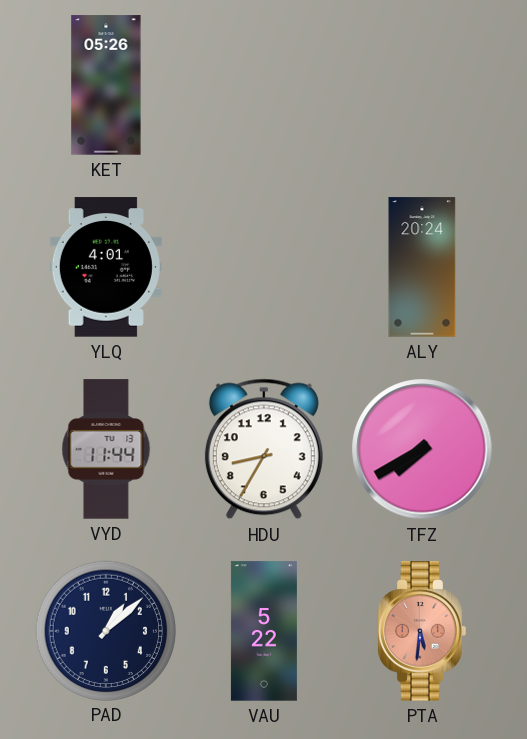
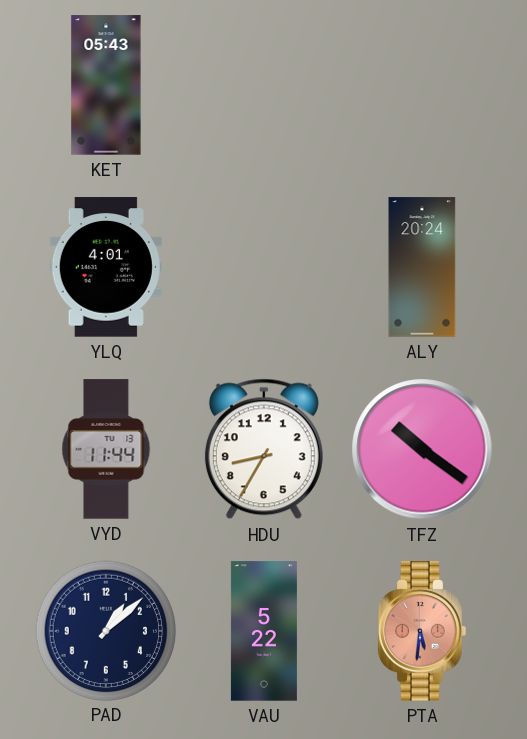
KET: 05:26 -> 05:43 (106, 85)
TFZ: 7:40 -> 10:21 (422, 449)
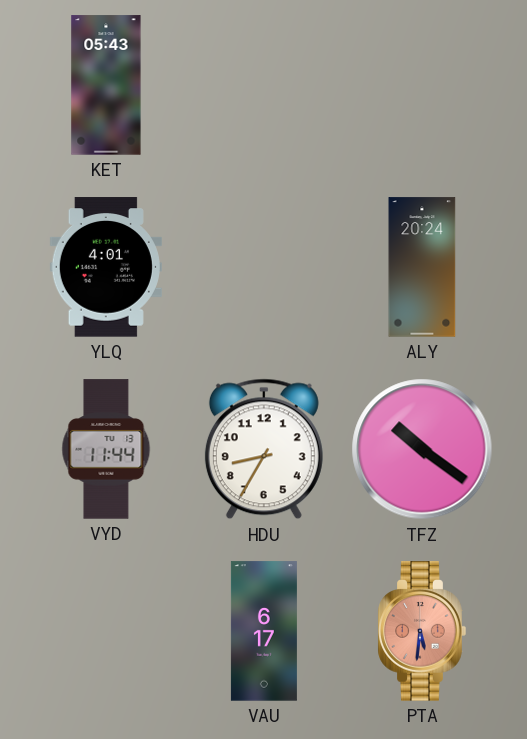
PAD: 1:08 -> none (105, 630)
VAU: 5:22 -> 6:17 (264, 631)
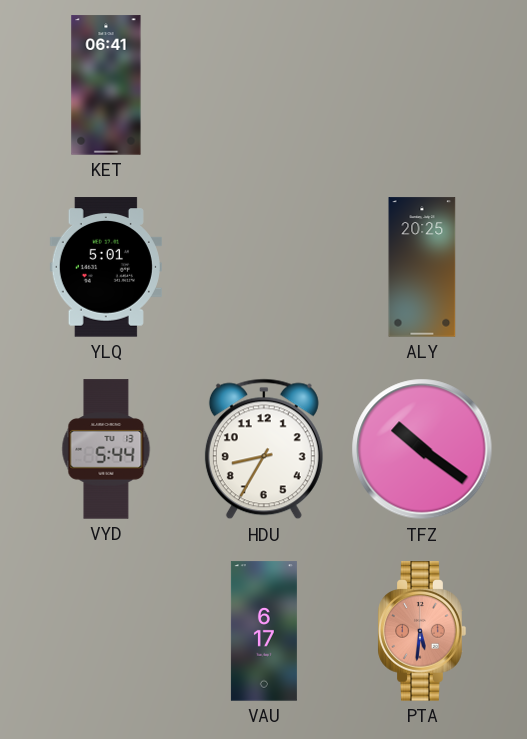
KET: 05:43 -> 06:41 (106, 85)
YLQ: 4:01 -> 5:01 (106, 267)
ALY: 20:24 -> 20:25 (422, 267)
VYD: 11:44 -> 5:44 (106, 449)
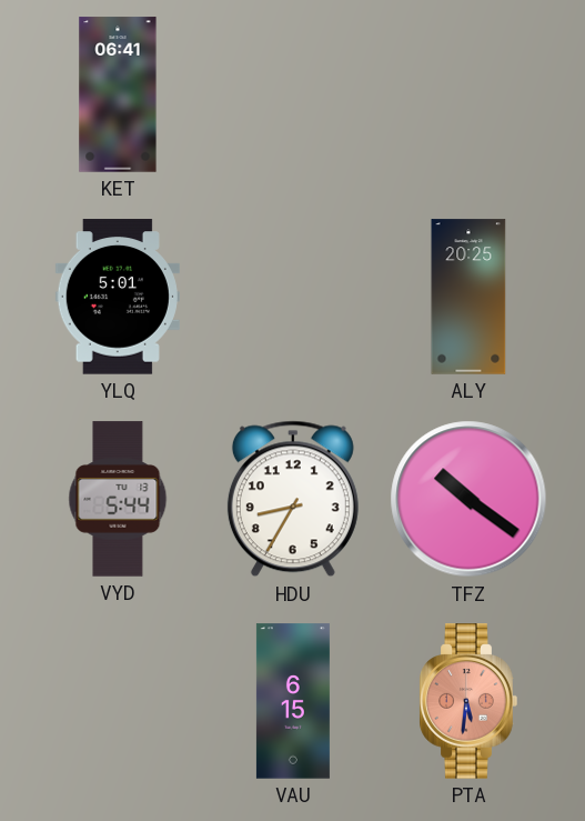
VAU: 6:17 -> 6:15 (293, 701)
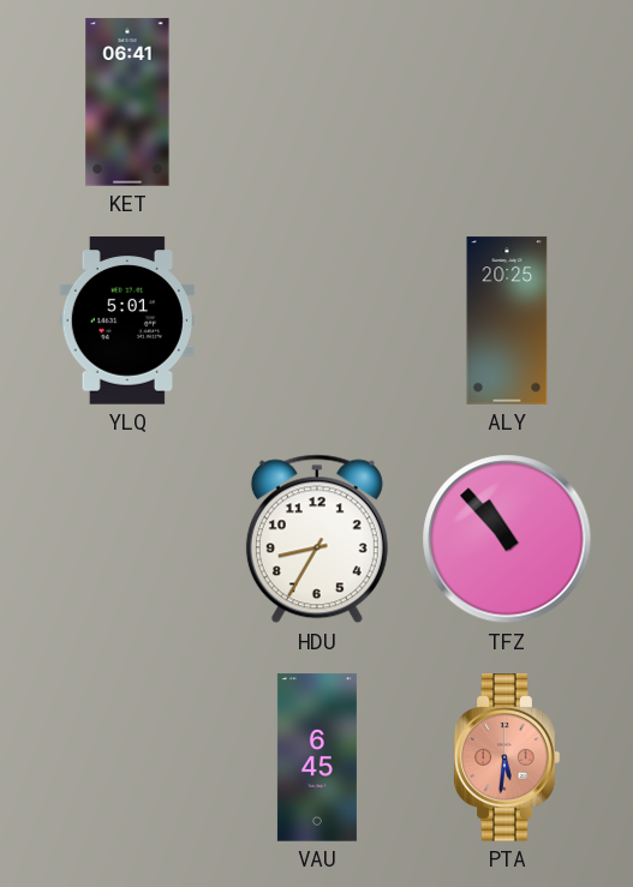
VYD: 5:44 -> none (118, 499)
TFZ: 10:21 -> 10:53 (507, 539)
VAU: 6:15 -> 6:45 (317, 757)
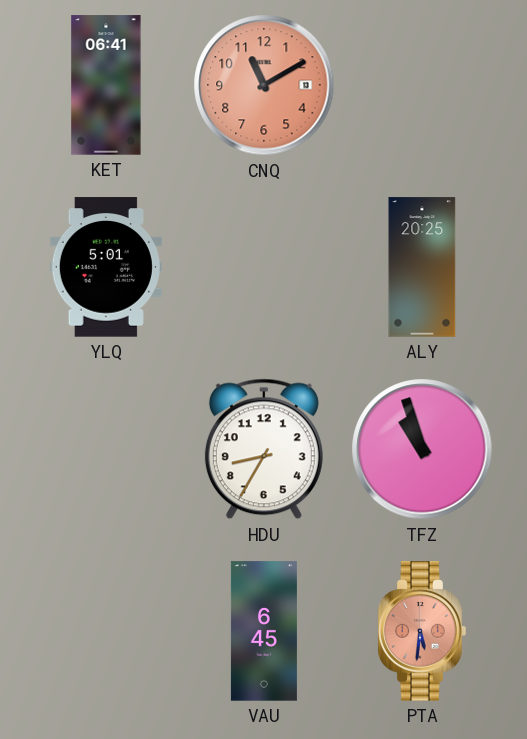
CNQ: none -> 11:10 (264, 85)
TFZ: 10:53 -> 10:57 (422, 449)
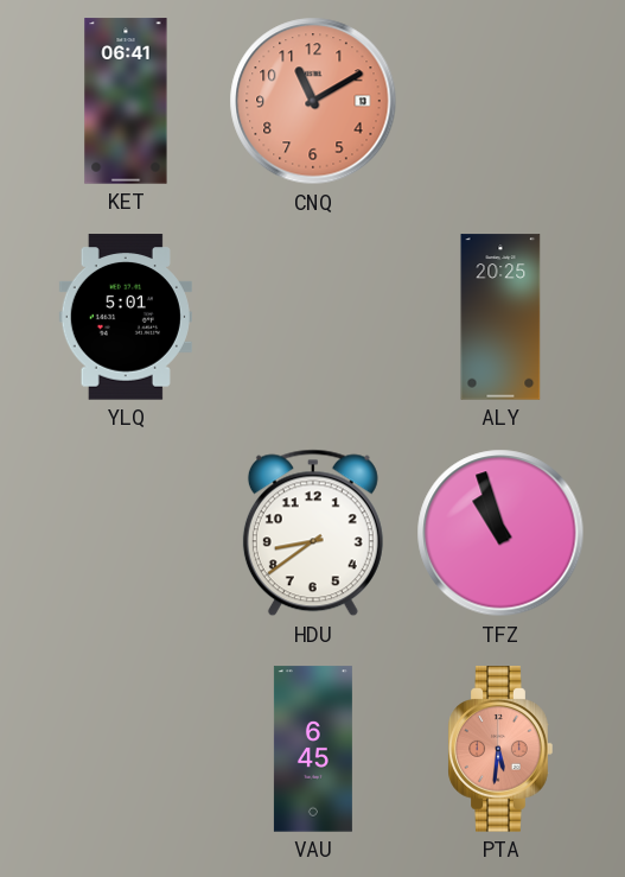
HDU: 8:35 -> 8:39 (313, 533)
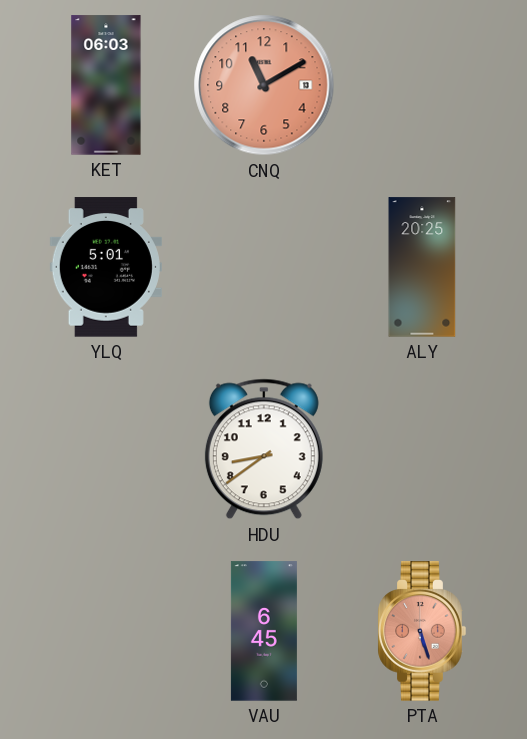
KET: 06:41 -> 06:03 (106, 85)
TFZ: 10:57 -> none (500, 533)
PTA: 5:31 -> 5:27 (422, 631)
